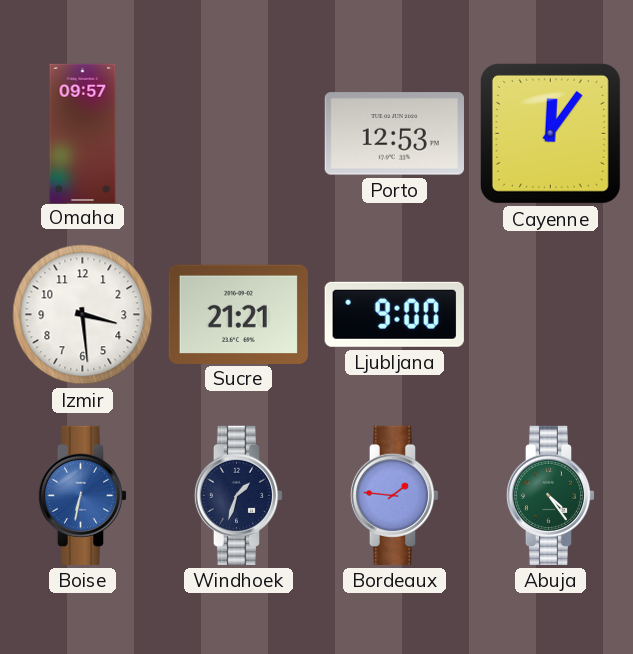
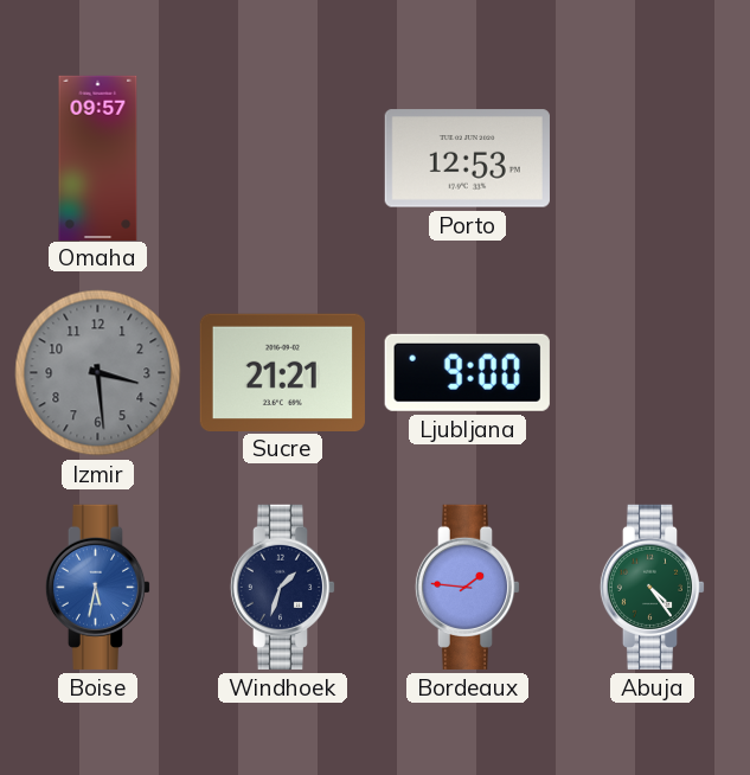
Cayenne: 12:06 -> none (550, 133)
Izmir dial: white -> grey (98, 373)
Boise: 6:32 -> 5:32 (98, 587)
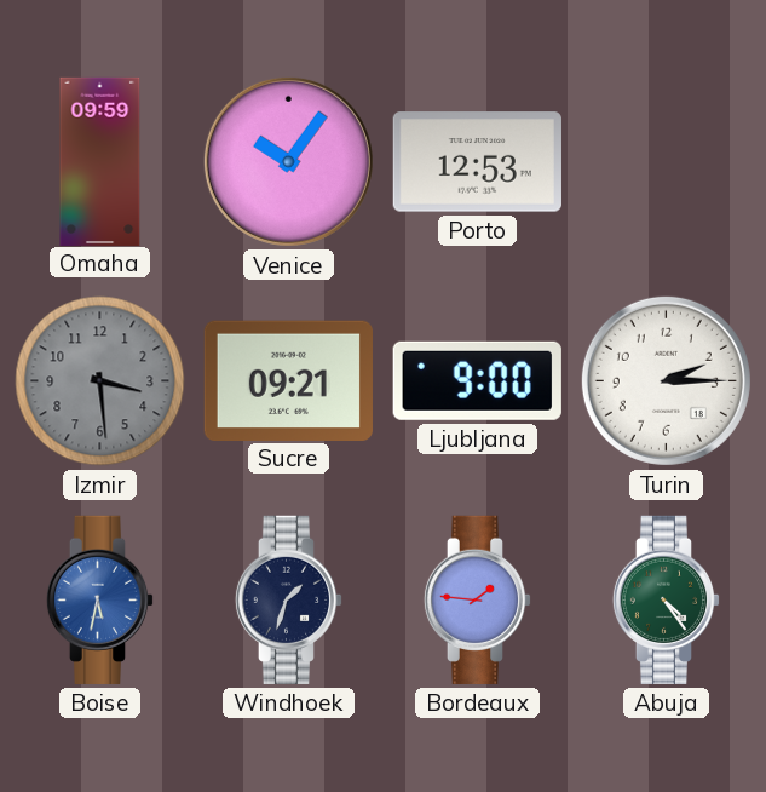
Omaha: 09:57 -> 09:59 (100, 161)
Venice: none -> 10:06 (288, 161)
Sucre: 21:21 -> 09:21 (288, 380)
Turin: none -> 2:15 (666, 380)
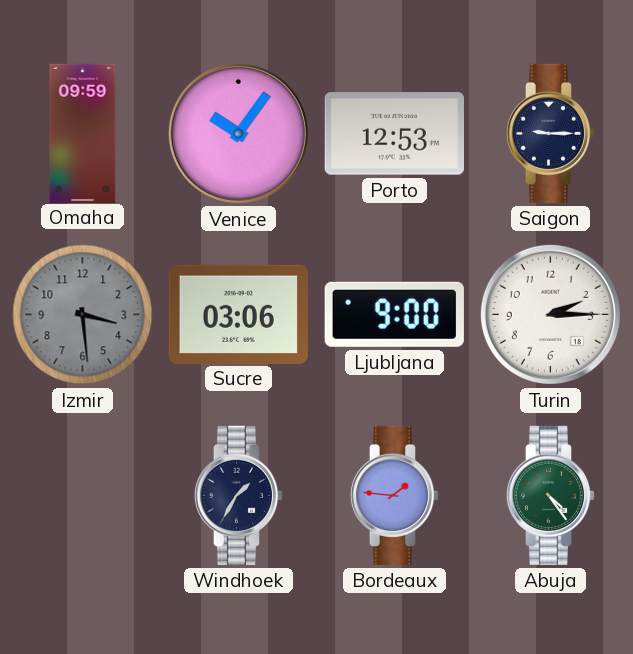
Saigon: none -> 9:15 (551, 133)
Sucre: 09:21 -> 03:06 (238, 314)
Boise: 5:32 -> none (100, 599)
Windhoek: 1:33 -> 1:35 (239, 495)
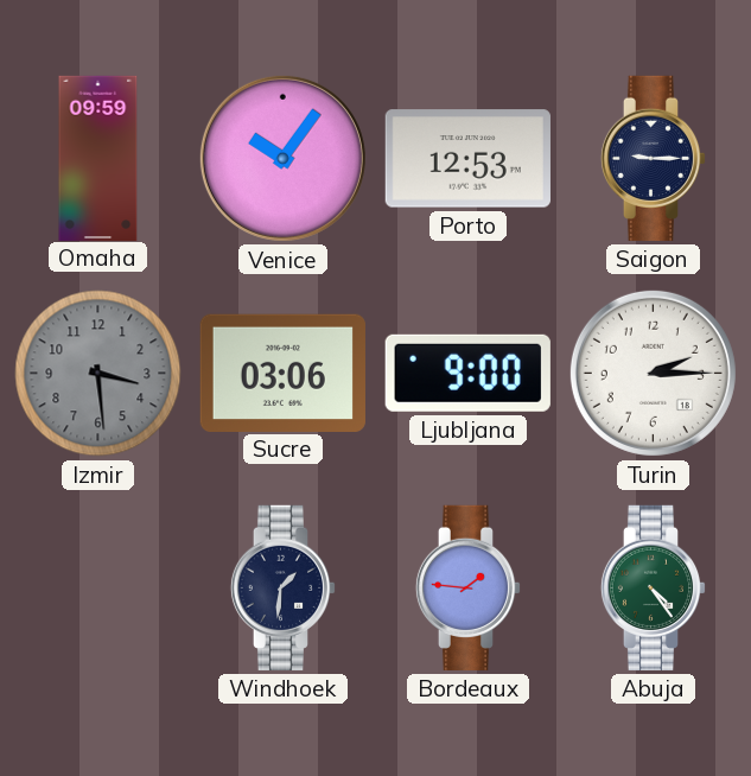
Windhoek: 1:35 -> 1:31 (284, 587)
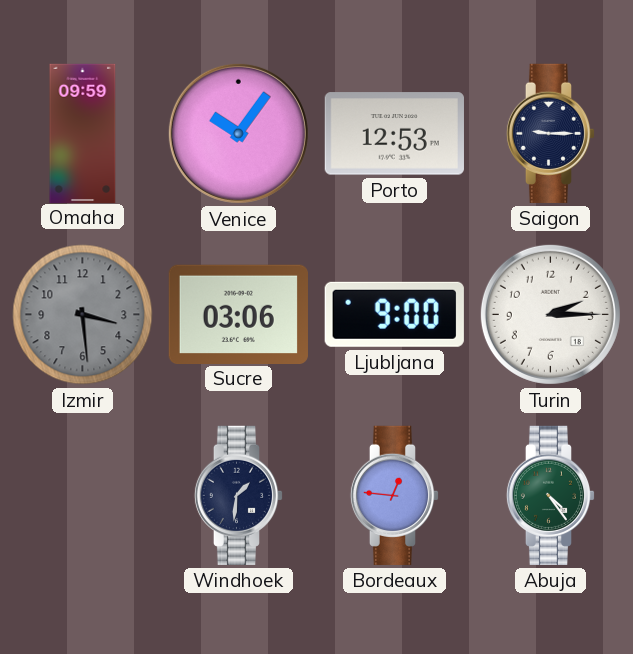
Bordeaux: 1:46 -> 12:46 (395, 495)
